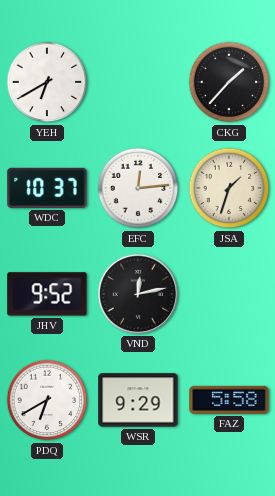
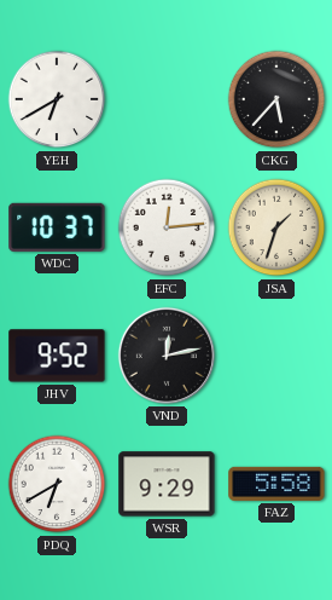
CKG: 1:37 -> 5:37 (276, 99)
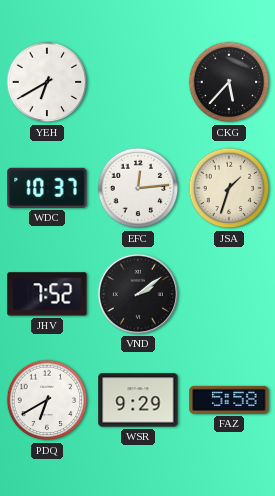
JHV: 9:52 -> 7:52 (47, 294)
VND: 12:13 -> 2:09 (138, 294)
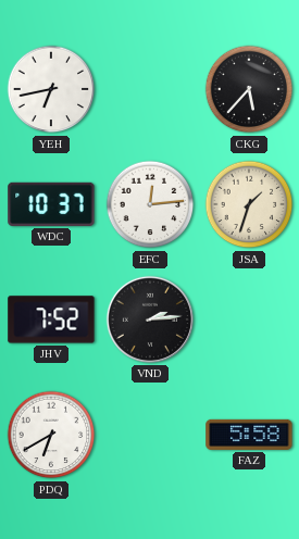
YEH: 6:40 -> 6:43 (51, 89)
VND: 2:09 -> 2:14 (150, 319)
WSR: 9:29 -> none (138, 400)
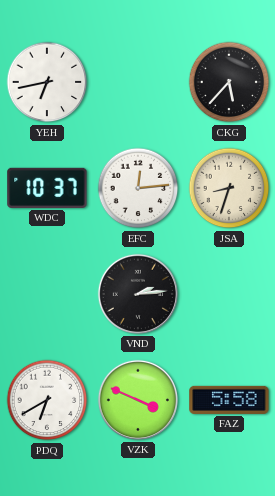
JSA: 1:33 -> 8:33 (229, 188)
JHV: 7:52 -> none (51, 319)
VZK: none -> 3:49 (138, 400)
